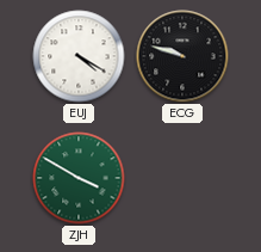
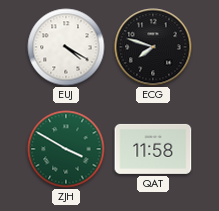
ECG: 9:48 -> 7:48 (153, 47)
QAT: none -> 11:58 (153, 149)
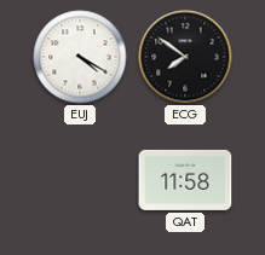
ECG: 7:48 -> 7:51 (185, 57)
ZJH: 3:50 -> none (66, 149)
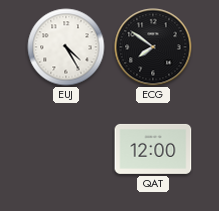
EUJ: 4:20 -> 4:25 (66, 47)
QAT: 11:58 -> 12:00 (153, 149)
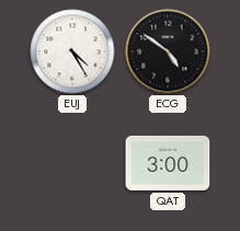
ECG: 7:51 -> 4:51 (168, 51)
QAT: 12:00 -> 3:00 (168, 163)
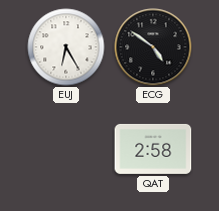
EUJ: 4:25 -> 6:25 (66, 47)
QAT: 3:00 -> 2:58 (153, 149)
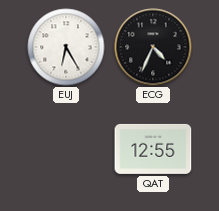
ECG: 4:51 -> 4:34 (153, 47)
QAT: 2:58 -> 12:55 (153, 149)
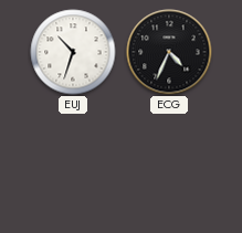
EUJ: 6:25 -> 10:33 (73, 52)
QAT: 12:55 -> none (153, 149)
